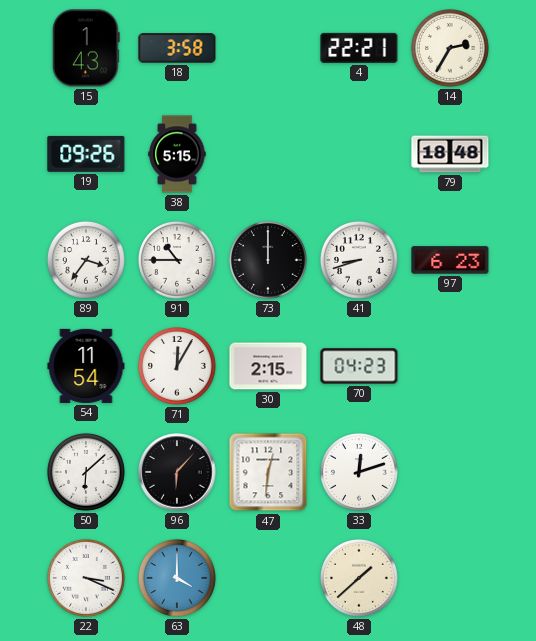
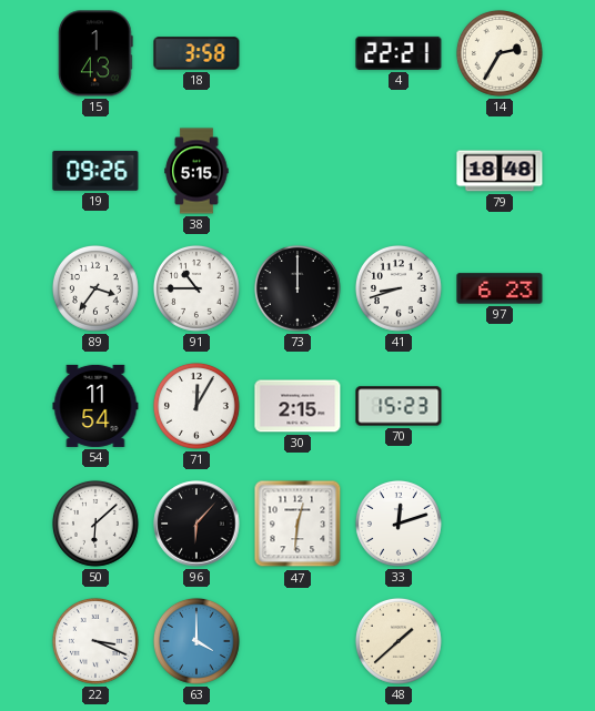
70: 04:23 -> 15:23 (399, 406)
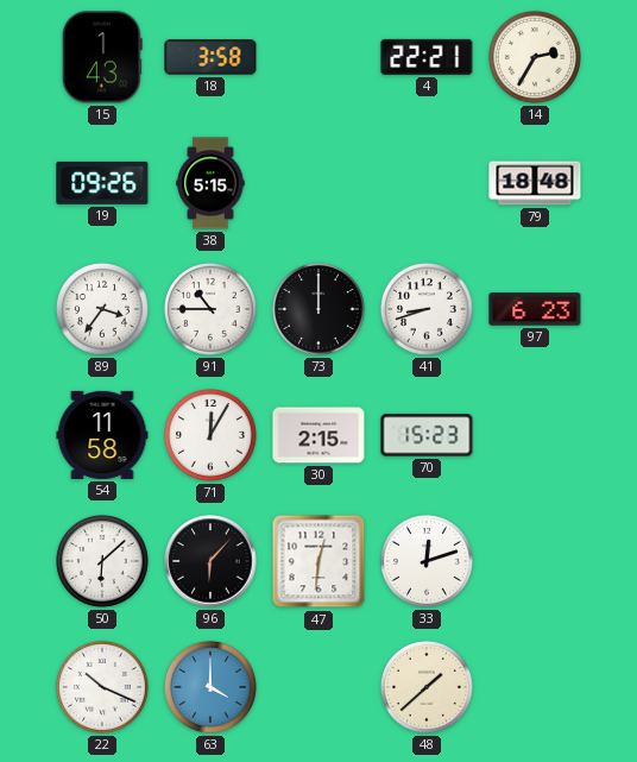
54: 11:54 -> 11:58 (102, 435)
22: 3:19 -> 10:19 (102, 687)
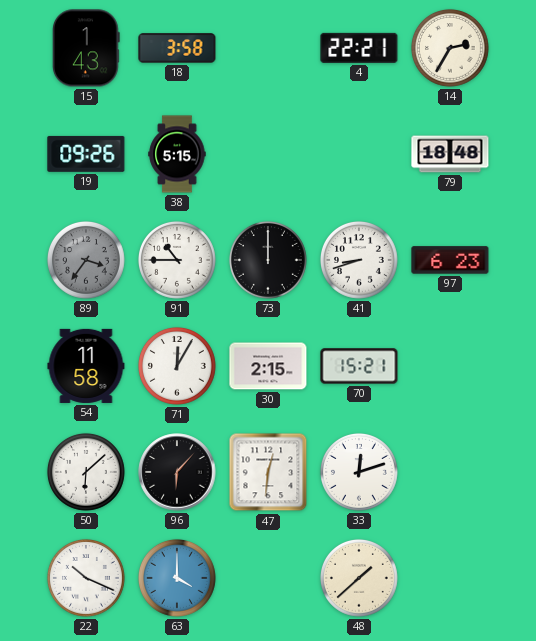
89 dial: white -> grey (86, 260)
70: 15:23 -> 15:21 (359, 366)
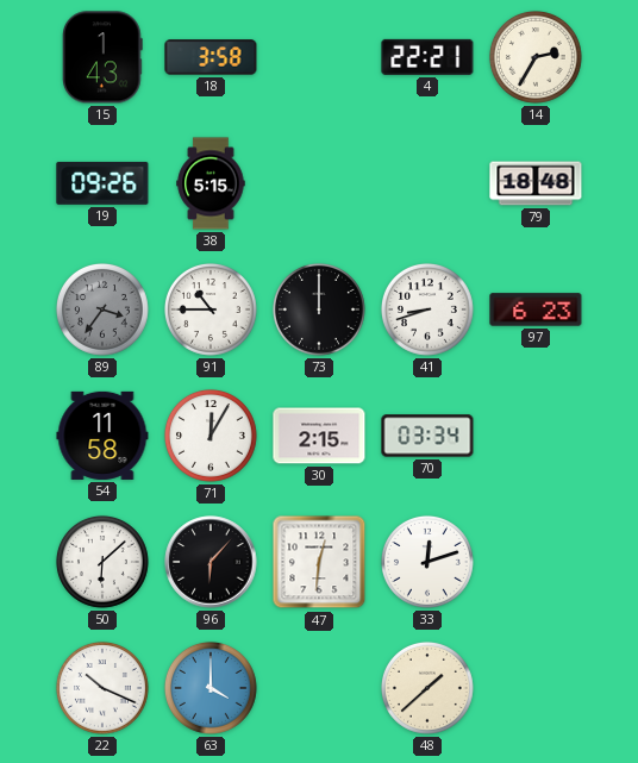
70: 15:21 -> 03:34 (427, 436)
